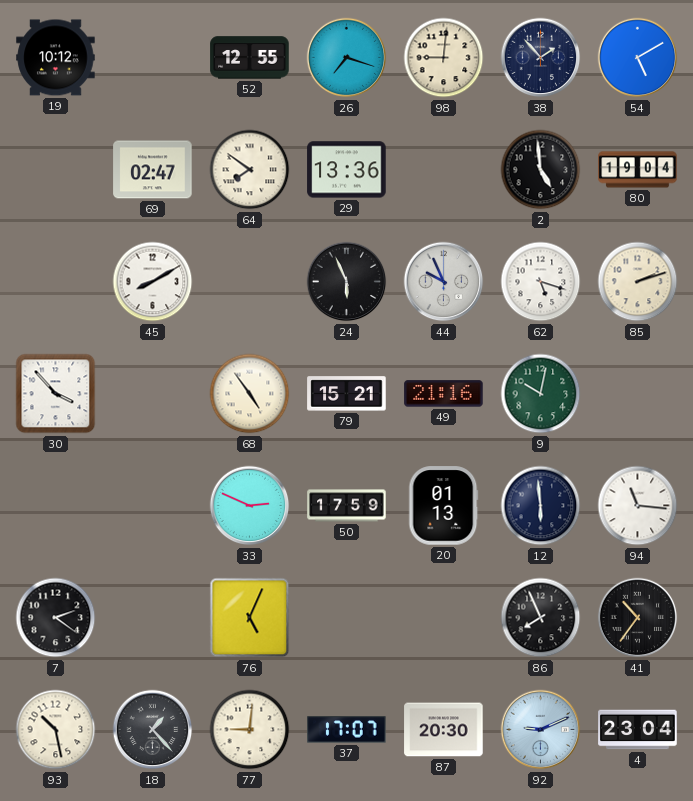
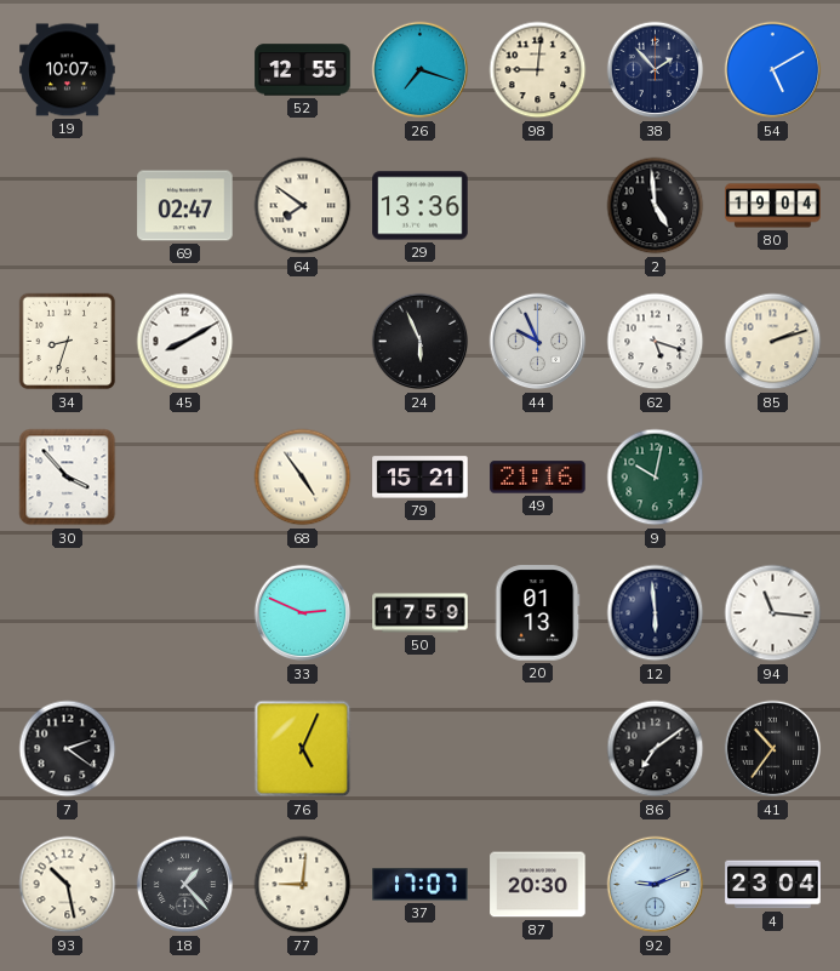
19: 10:12 -> 10:07 (68, 70)
34: none -> 8:33 (68, 342)
86: 7:56 -> 7:09 (656, 749)
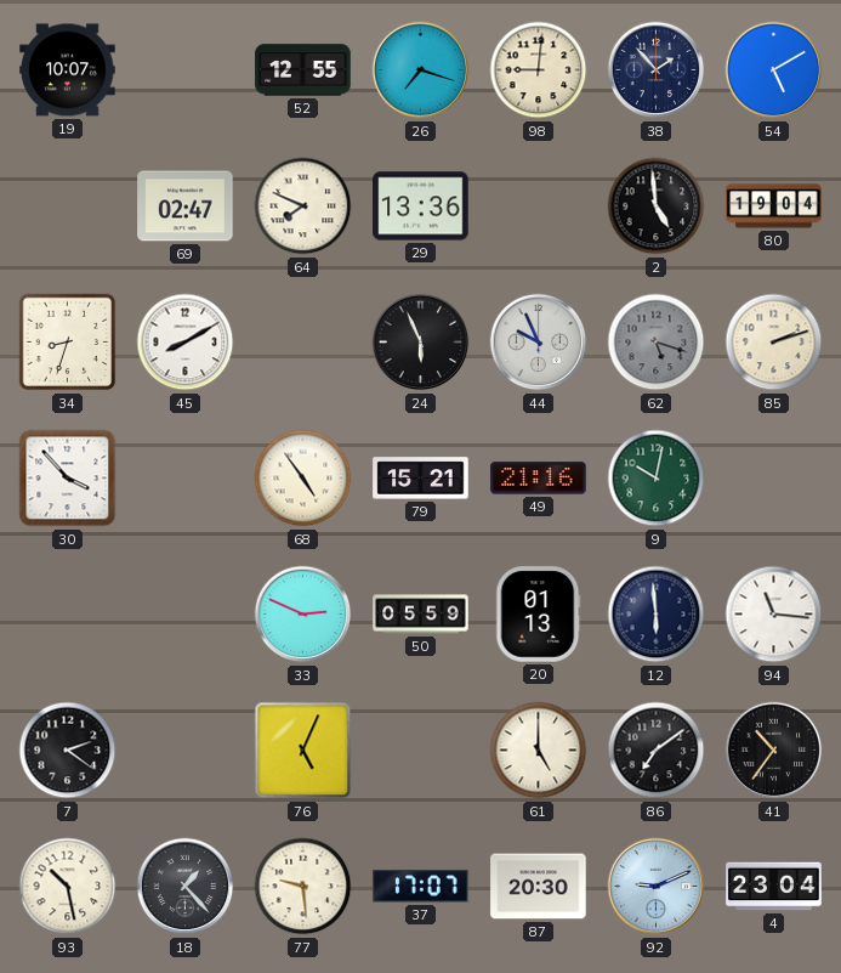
64: 7:51 -> 7:49 (303, 207)
62 dial: white -> grey (657, 343)
50: 17:59 -> 05:59 (421, 615)
61: none -> 5:00 (539, 751)
77: 9:01 -> 9:29 (303, 887)
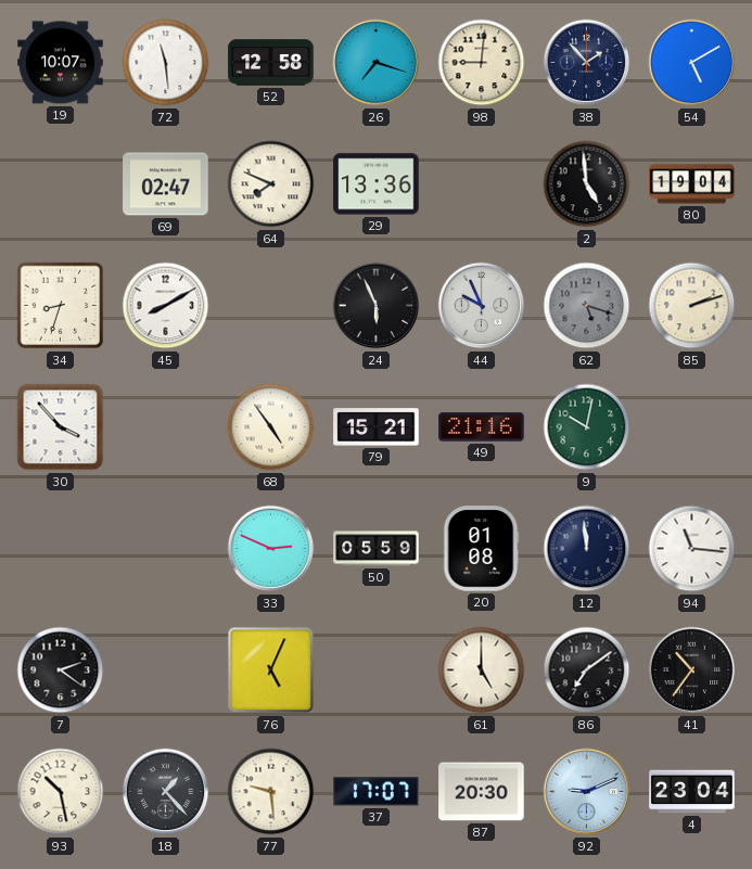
72: none -> 11:29 (166, 63)
52: 12:55 -> 12:58 (271, 63)
20: 01:13 -> 01:08 (482, 549)
12: 5:59 -> 11:59 (587, 549)
